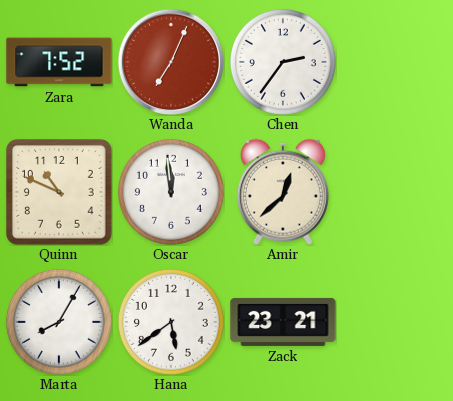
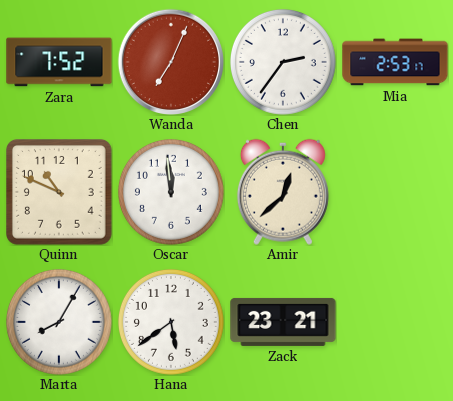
Mia: none -> 2:53 (395, 62)
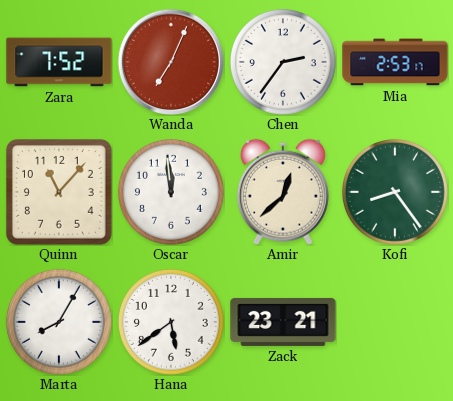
Quinn: 10:49 -> 11:07 (60, 193)
Kofi: none -> 8:24 (395, 192)
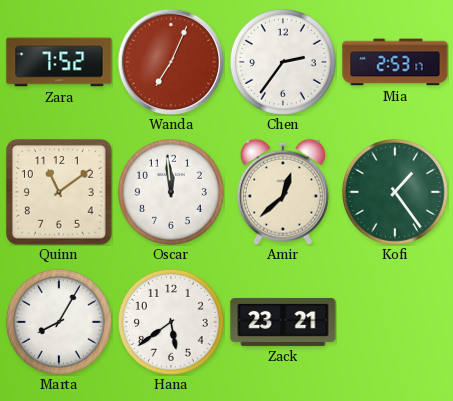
Quinn: 11:07 -> 11:09 (60, 193)
Kofi: 8:24 -> 1:24 (395, 192)
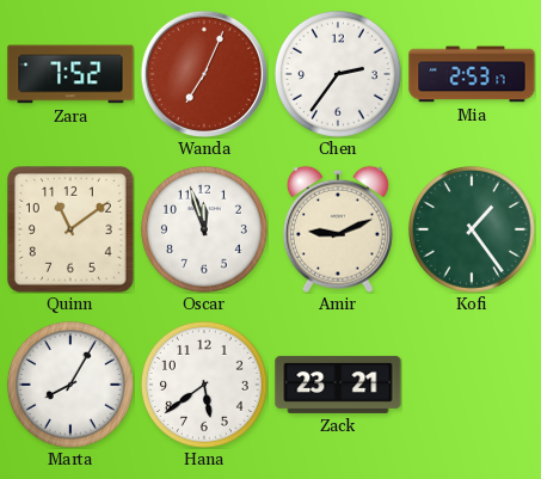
Oscar: 11:59 -> 11:57 (204, 229)
Amir: 12:38 -> 9:11 (338, 229)
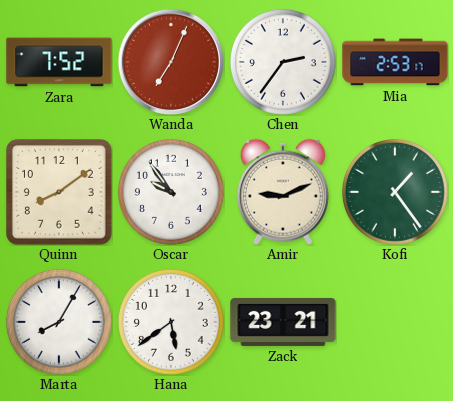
Quinn: 11:09 -> 8:09 (60, 193)
Oscar: 11:57 -> 9:54 (171, 192)
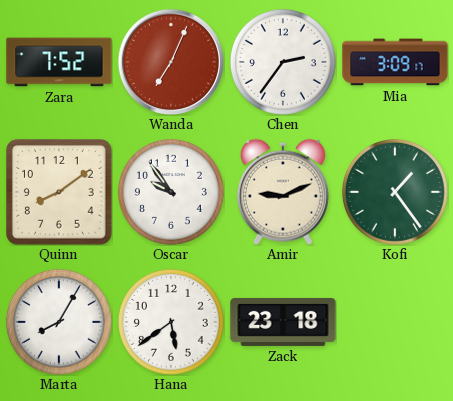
Mia: 2:53 -> 3:09 (395, 62)
Zack: 23:21 -> 23:18 (283, 322)
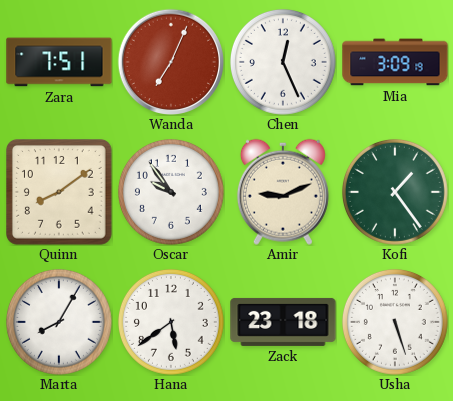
Zara: 7:52 -> 7:51 (59, 62)
Chen: 2:36 -> 12:26 (283, 62)
Mia: 3:09:17 -> 3:09:19 (395, 62)
Usha: none -> 5:27 (395, 322)
